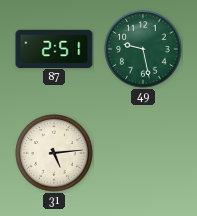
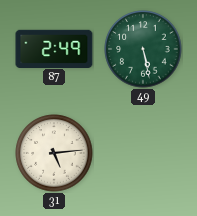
87: 2:51 -> 2:49 (54, 48)
49: 9:28 -> 5:28 (143, 49)
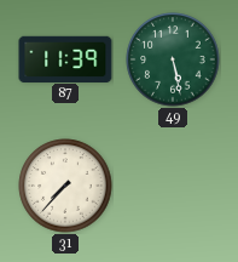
87: 2:49 -> 11:39 (65, 58)
31: 5:14 -> 7:37 (65, 186)
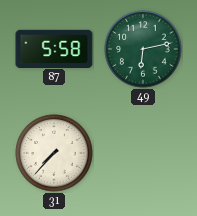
87: 11:39 -> 5:58 (54, 48)
49: 5:28 -> 6:13 (143, 49)
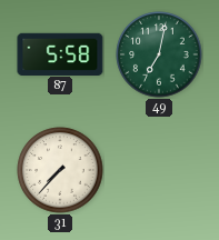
49: 6:13 -> 7:02 (159, 54)
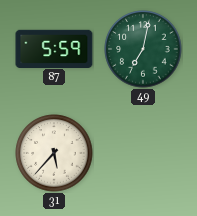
87: 5:58 -> 5:59 (54, 48)
31: 7:37 -> 5:37 (54, 153)
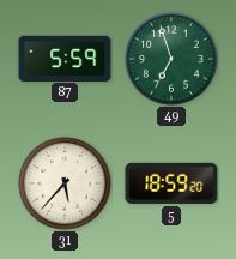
49: 7:02 -> 6:57 (171, 59)
5: none -> 18:59 (171, 183)
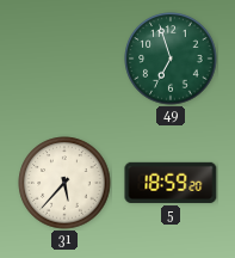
87: 5:59 -> none (65, 58)
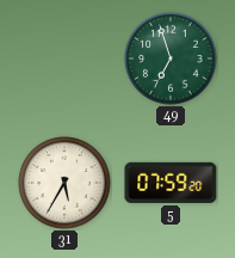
31: 5:37 -> 5:35 (64, 183)
5: 18:59 -> 07:59 (171, 183)
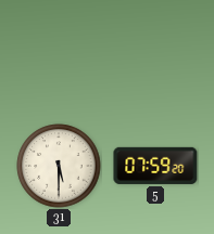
49: 6:57 -> none (171, 59)
31: 5:35 -> 5:30 (59, 166)
